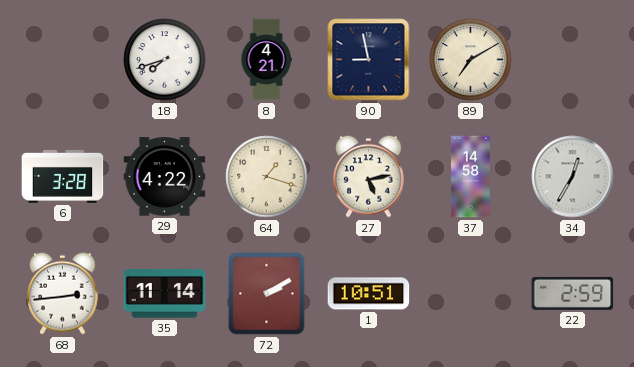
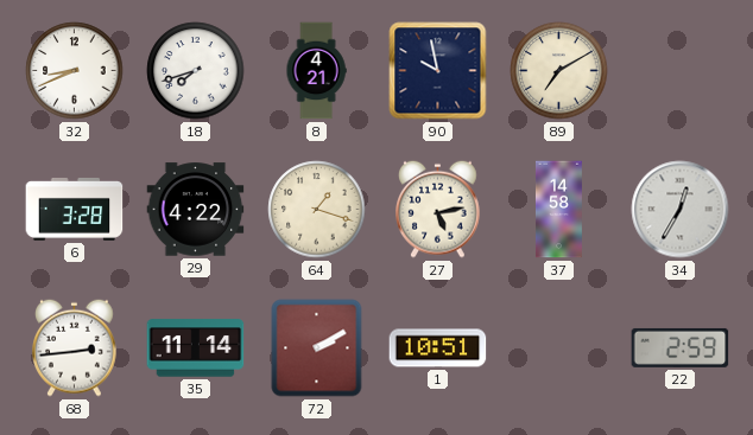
32: none -> 8:41 (75, 71)
90: 8:58 -> 9:58 (438, 71)
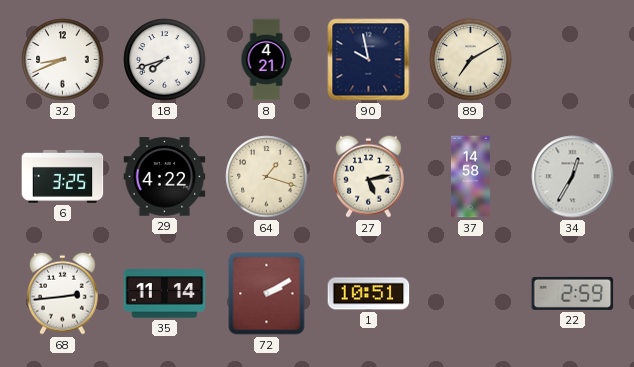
6: 3:28 -> 3:25 (63, 176)
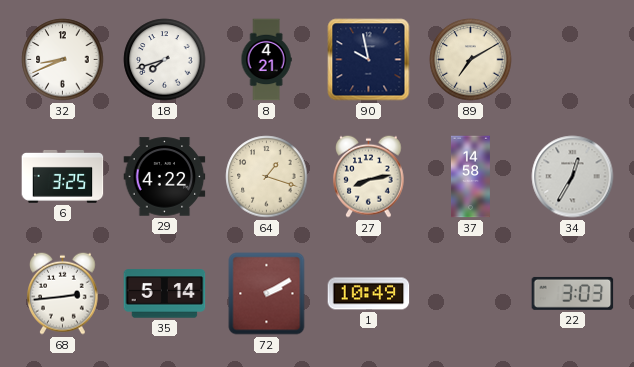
27: 5:13 -> 8:13 (369, 176)
35: 11:14 -> 5:14 (165, 294)
1: 10:51 -> 10:49 (369, 294)
22: 2:59 -> 3:03 (573, 293)
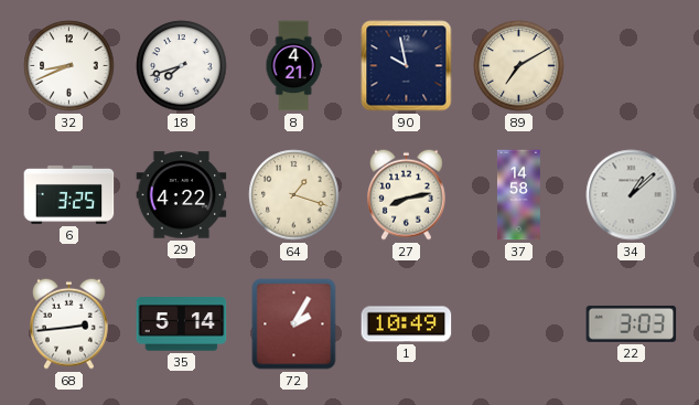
34: 12:35 -> 1:08 (632, 195)
72: 2:10 -> 2:05 (294, 324)
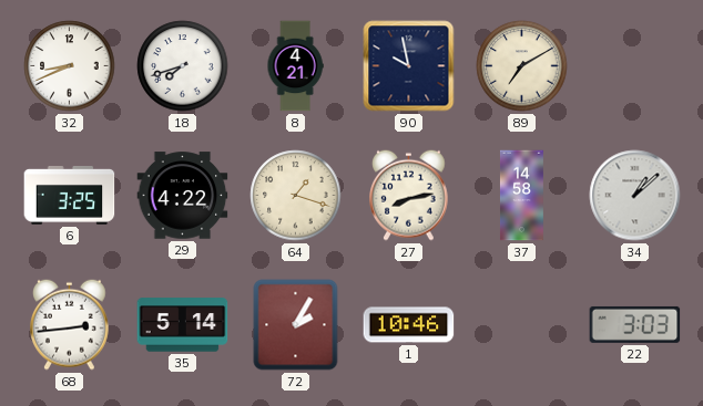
1: 10:49 -> 10:46 (409, 325)
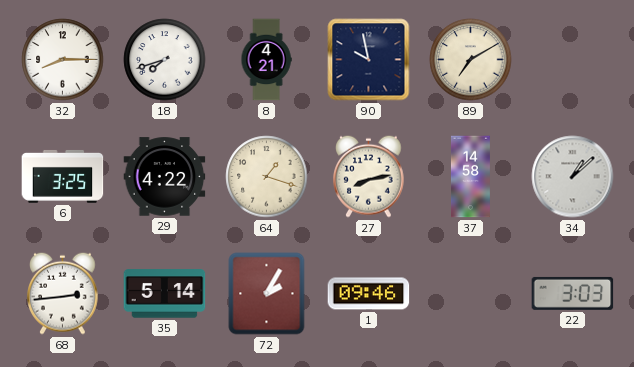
32: 8:41 -> 8:15 (63, 60)
1: 10:46 -> 09:46 (369, 294)
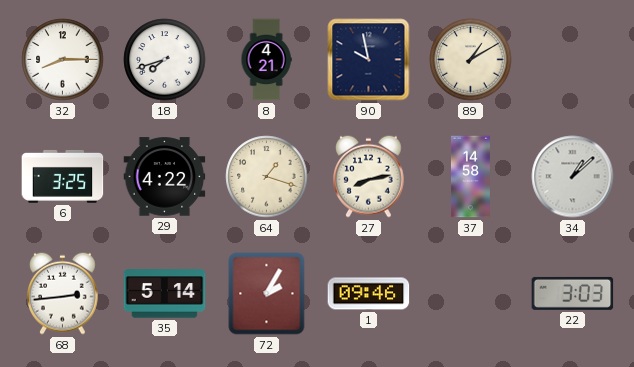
89: 7:10 -> 1:10 (471, 60)
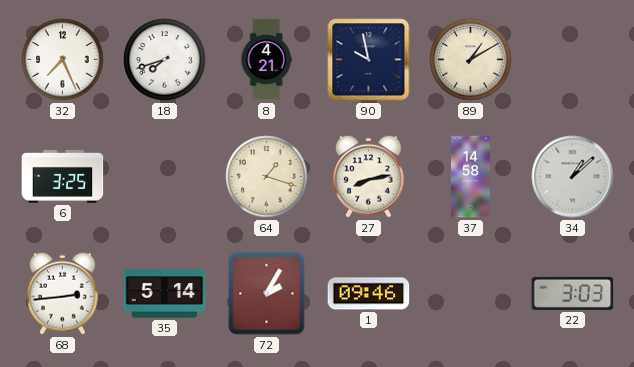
32: 8:15 -> 7:26 (63, 60)
29: 4:22 -> none (165, 177)
